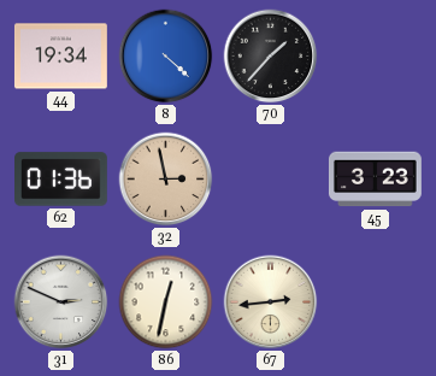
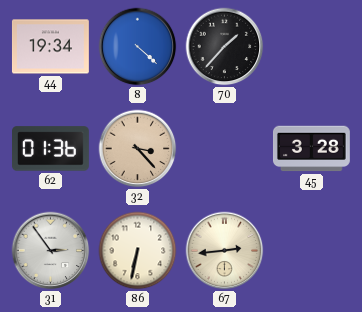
32: 2:58 -> 3:23 (138, 149)
45: 3:23 -> 3:28 (311, 149)
31: 2:49 -> 2:54 (51, 251)
86: 12:32 -> 6:32 (138, 251)
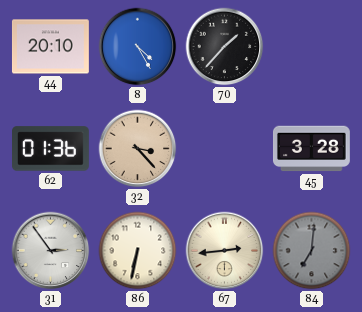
44: 19:34 -> 20:10 (50, 47)
8: 4:22 -> 4:25 (138, 47)
84: none -> 7:01 (312, 251)
